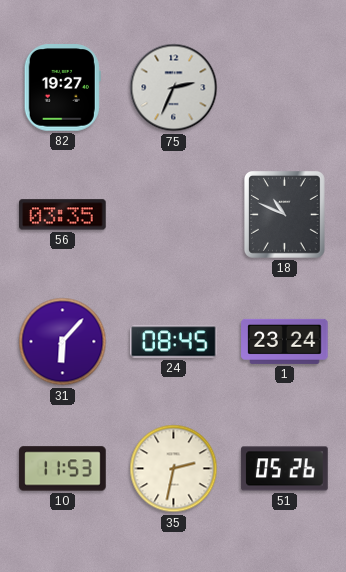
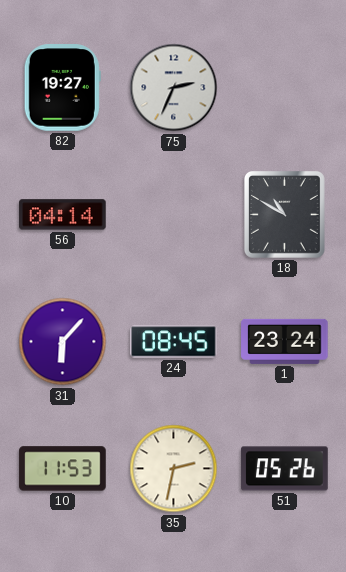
56: 03:35 -> 04:14 (63, 215)
18: 10:49 -> 10:50 (284, 215)
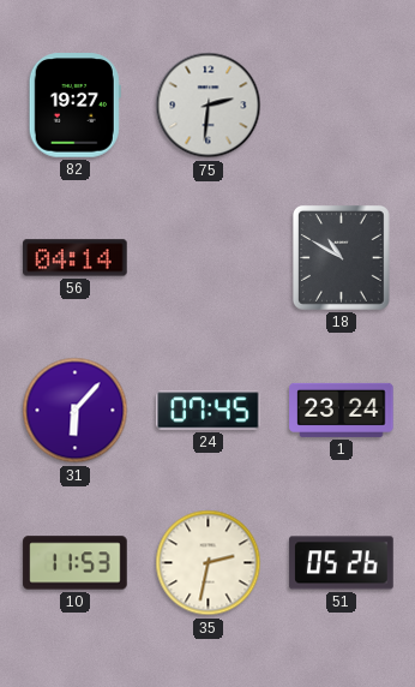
75: 2:34 -> 2:31 (209, 106)
24: 08:45 -> 07:45 (209, 411)
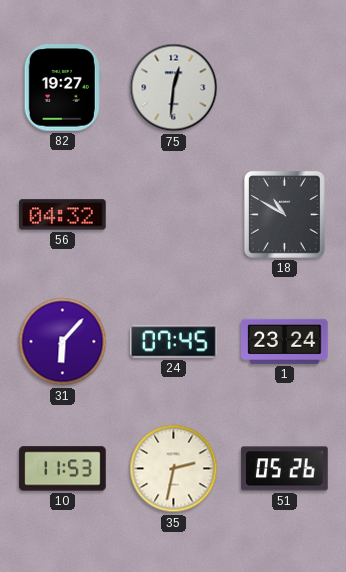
75: 2:31 -> 12:31 (174, 88)
56: 04:14 -> 04:32 (63, 215)
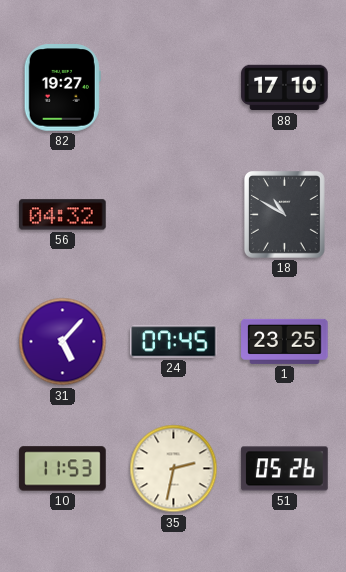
75: 12:31 -> none (174, 88)
88: none -> 17:10 (285, 88)
31: 6:07 -> 5:07 (63, 342)
1: 23:24 -> 23:25 (285, 341)
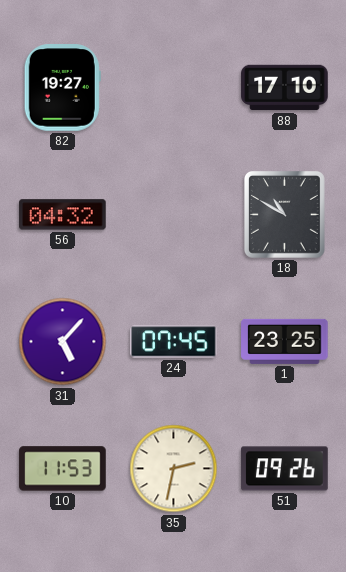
51: 05:26 -> 09:26 (285, 469)
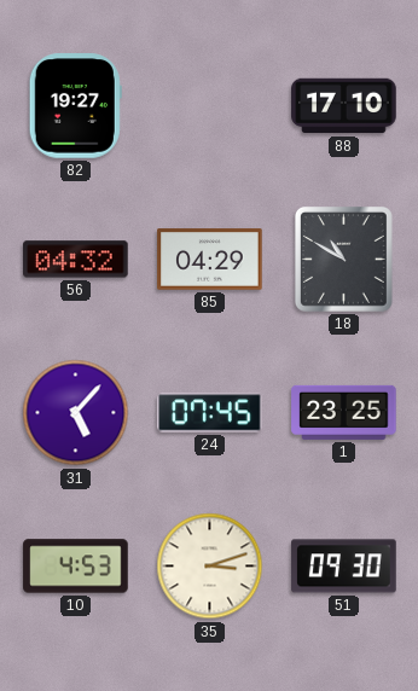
85: none -> 04:29 (210, 260)
10: 11:53 -> 4:53 (76, 567)
35: 2:32 -> 3:12 (210, 567)
51: 09:26 -> 09:30 (344, 567)
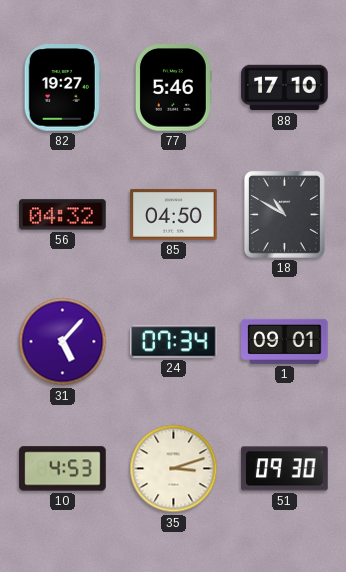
77: none -> 5:46 (173, 88)
85: 04:29 -> 04:50 (174, 215)
24: 07:45 -> 07:34 (174, 342)
1: 23:25 -> 09:01 (285, 341)
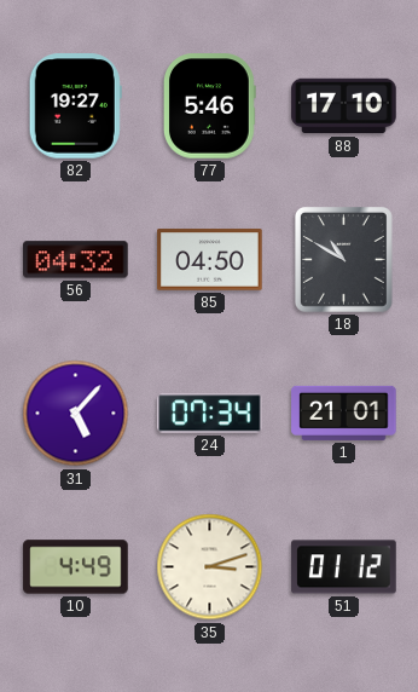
1: 09:01 -> 21:01 (344, 413)
10: 4:53 -> 4:49 (76, 567)
51: 09:30 -> 01:12 (344, 567)
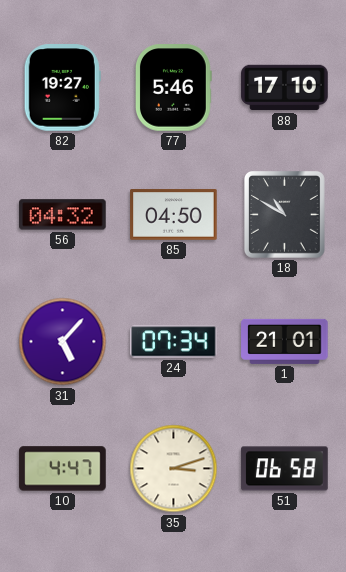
10: 4:49 -> 4:47 (63, 469)
51: 01:12 -> 06:58 (285, 469)
